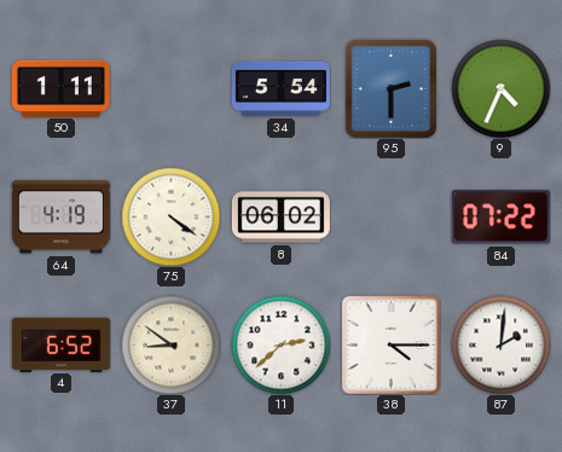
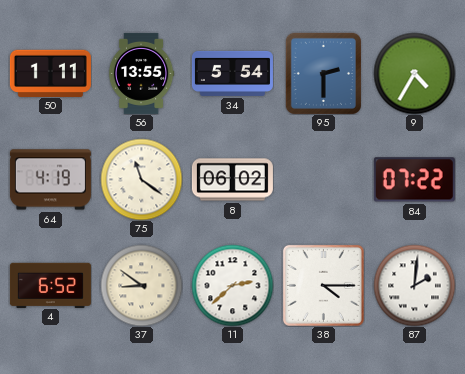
56: none -> 13:55 (141, 73)
9: 4:34 -> 4:35 (414, 73)
75: 4:21 -> 11:21 (141, 179)
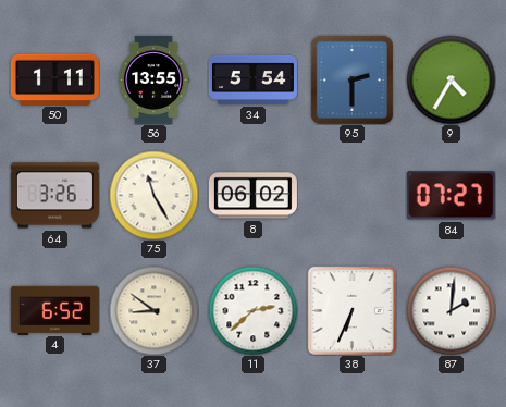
64: 4:19 -> 3:26 (54, 196)
75: 11:21 -> 11:25 (153, 195)
84: 07:22 -> 07:27 (451, 196)
38: 4:15 -> 6:34 (351, 310)
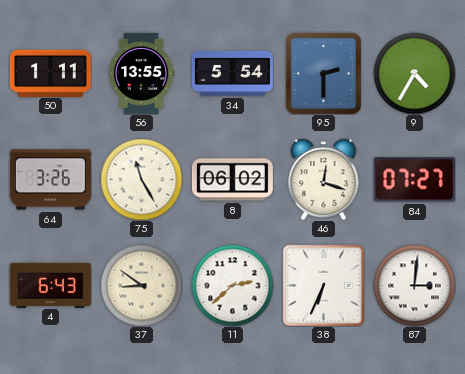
46: none -> 12:18 (324, 179)
4: 6:52 -> 6:43 (50, 285)
87: 2:01 -> 3:01 (414, 285)
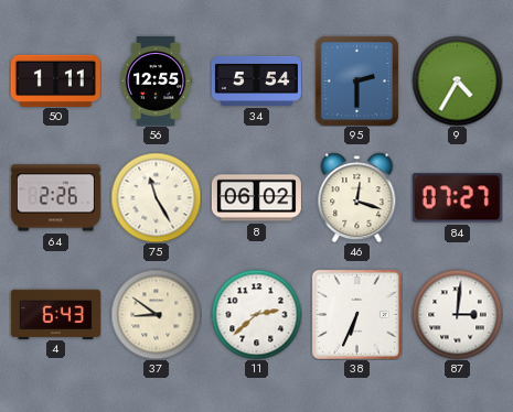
56: 13:55 -> 12:55 (156, 80)
64: 3:26 -> 2:26 (55, 198)
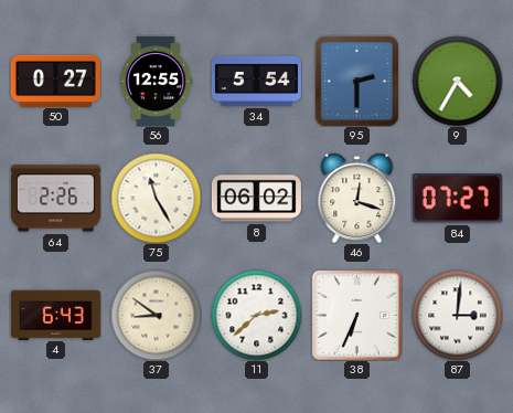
50: 1:11 -> 0:27 (55, 81)
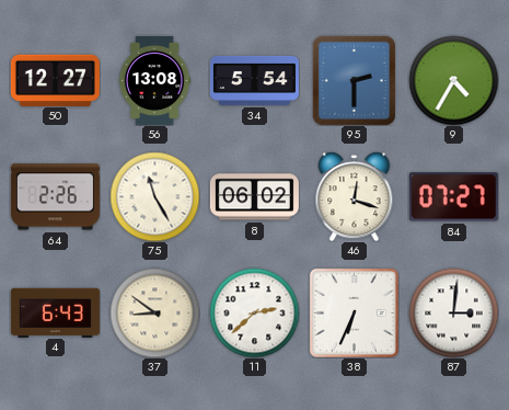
50: 0:27 -> 12:27 (55, 80)
56: 12:55 -> 13:08 (154, 80)
